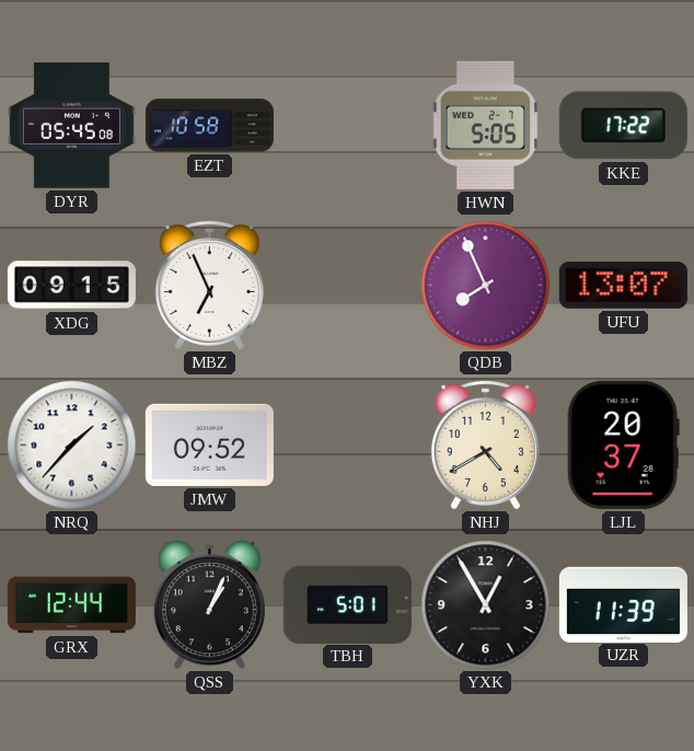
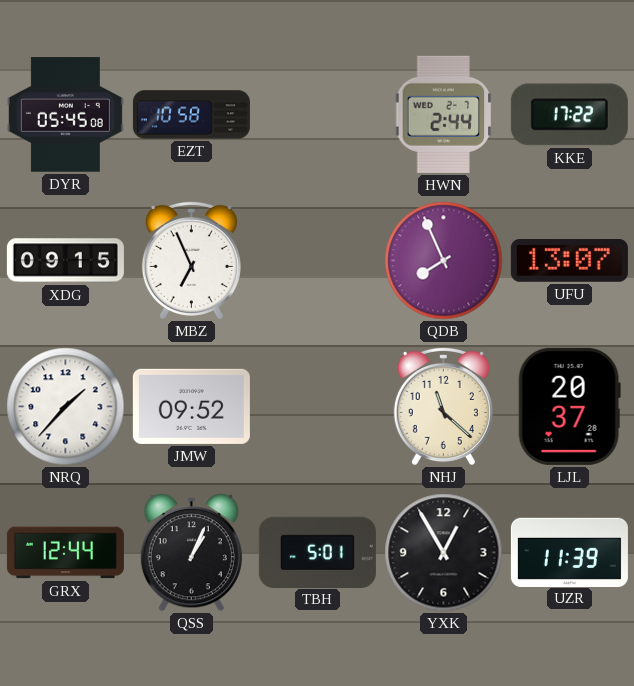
HWN: 5:05 -> 2:44 (444, 114)
NHJ: 4:40 -> 11:22 (443, 406)
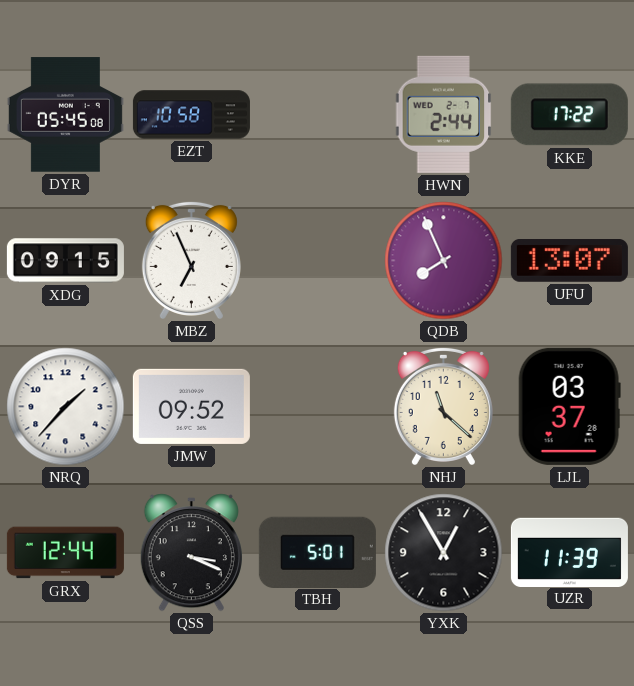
LJL: 20:37 -> 03:37 (569, 406)
QSS: 1:04 -> 3:19 (191, 553)
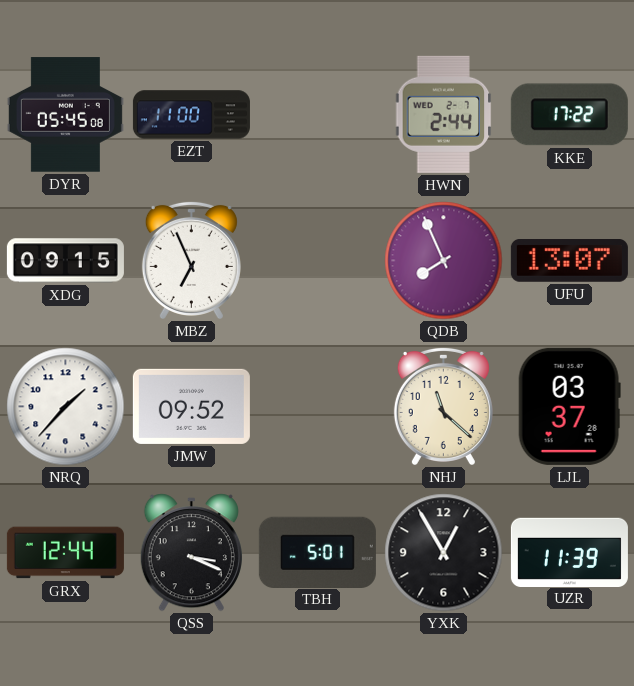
EZT: 10:58 -> 11:00 (191, 115)
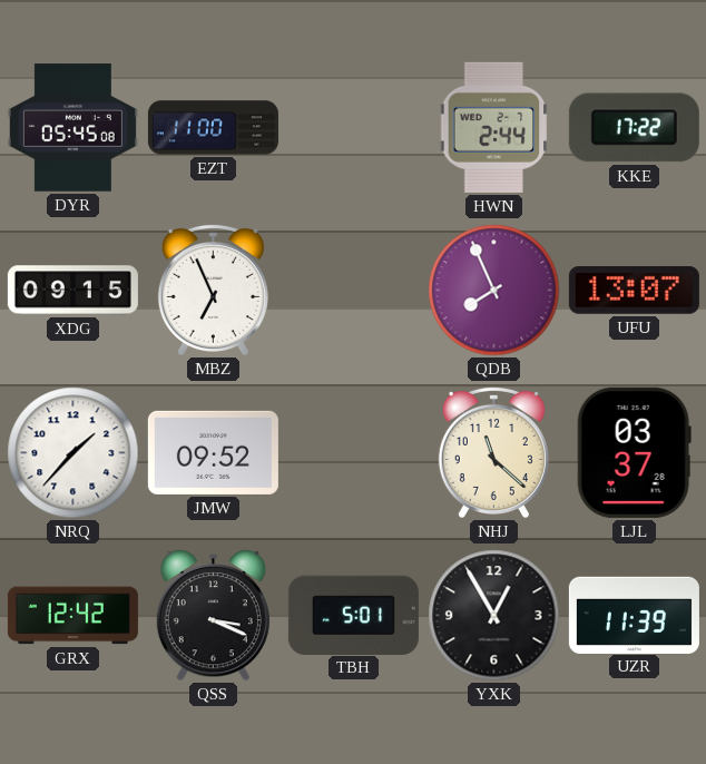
GRX: 12:44 -> 12:42 (72, 616)
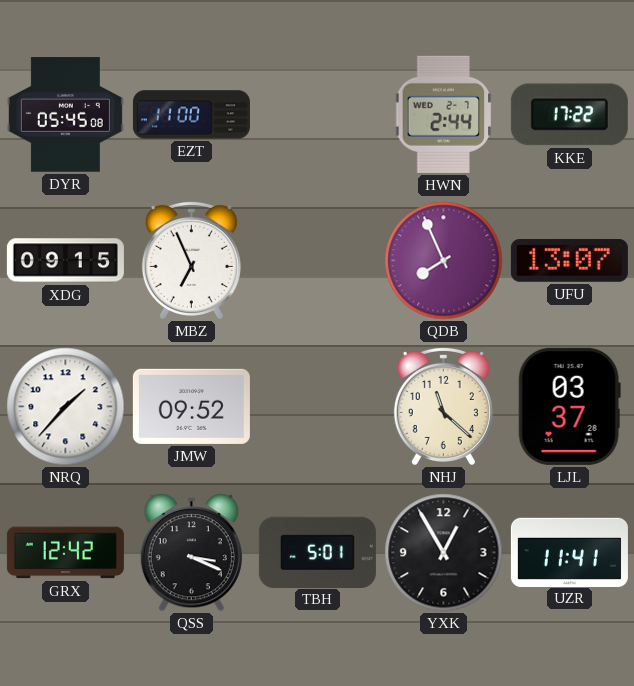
UZR: 11:39 -> 11:41 (569, 552)
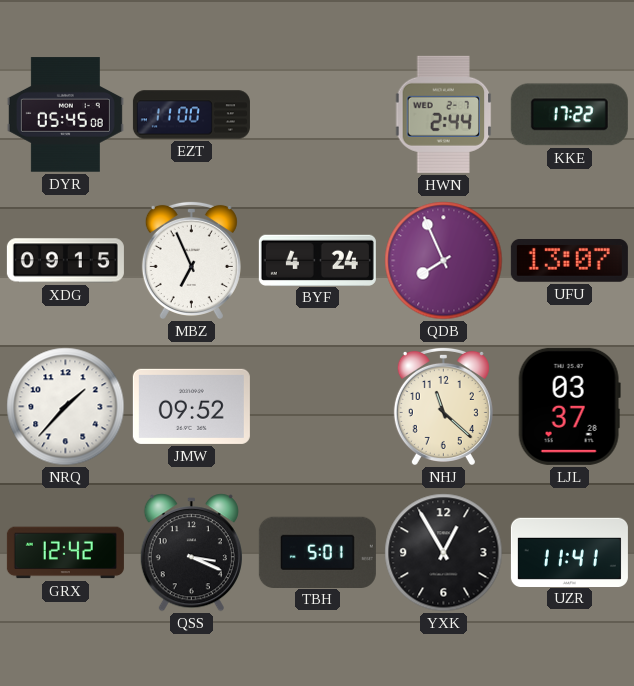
BYF: none -> 4:24 (317, 260)
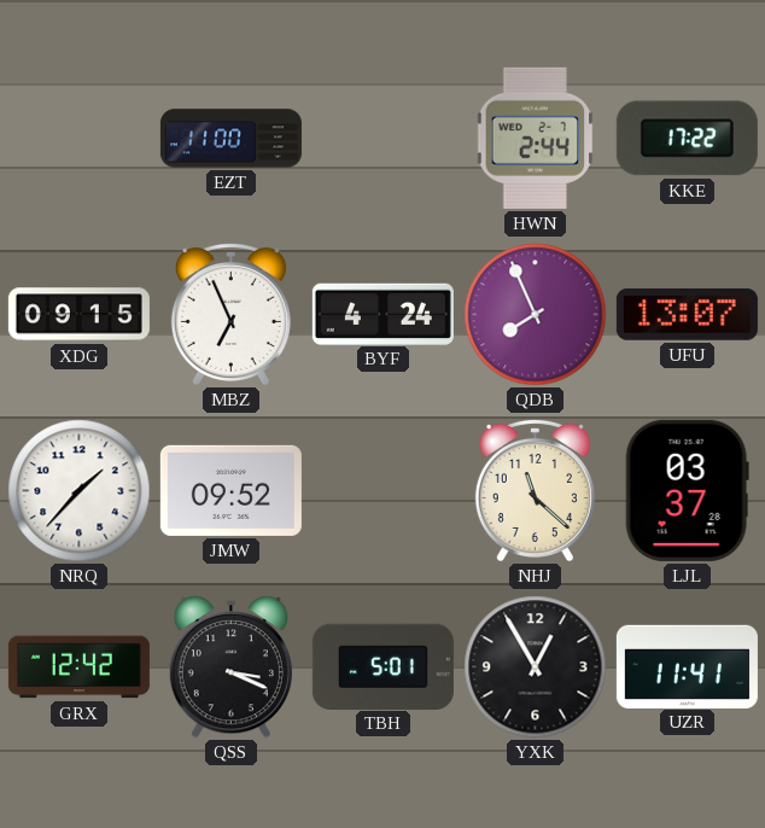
DYR: 05:45 -> none (65, 115)
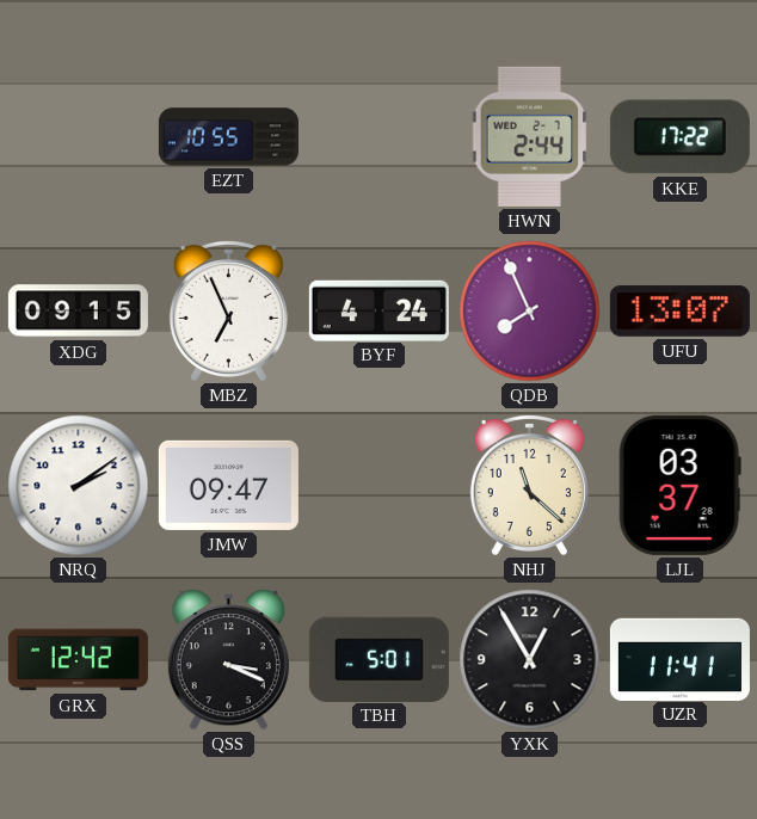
EZT: 11:00 -> 10:55 (228, 137)
NRQ: 1:37 -> 2:09 (79, 486)
JMW: 09:52 -> 09:47 (228, 485)
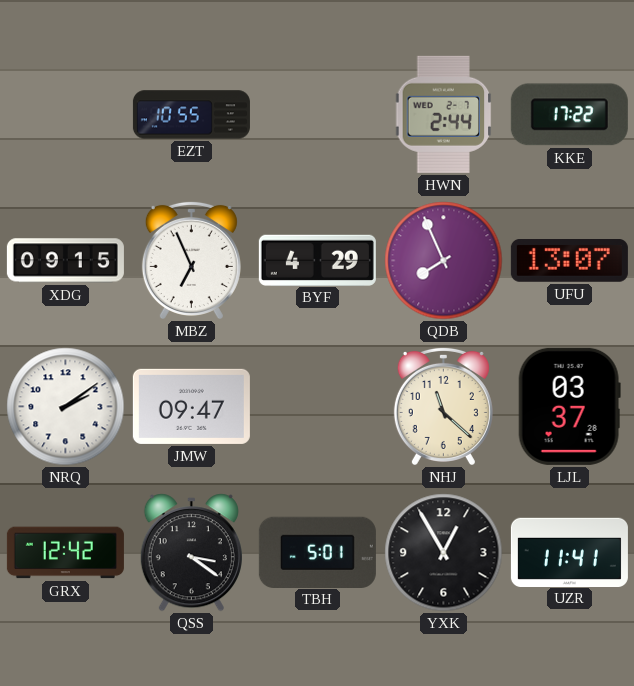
BYF: 4:24 -> 4:29 (317, 260)
QSS: 3:19 -> 3:21 (191, 553)
